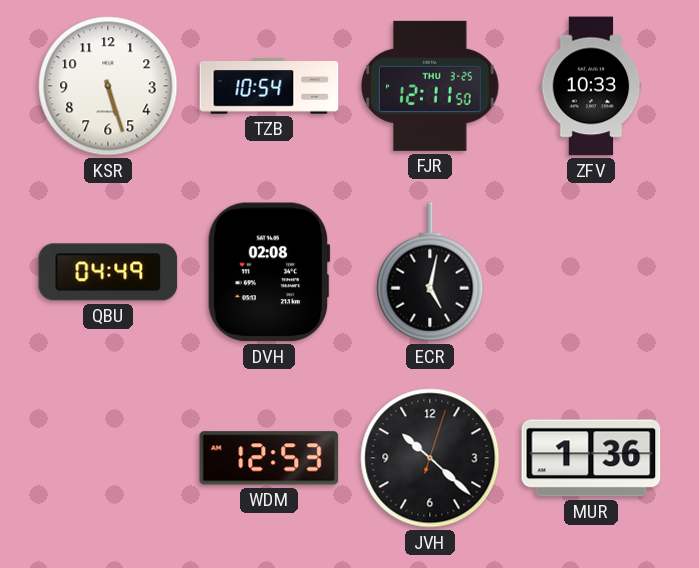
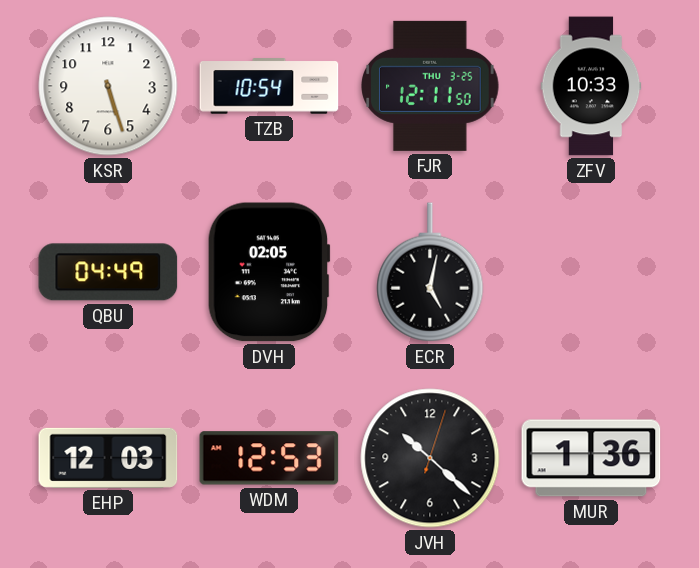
DVH: 02:08 -> 02:05 (269, 272)
EHP: none -> 12:03 (108, 458)
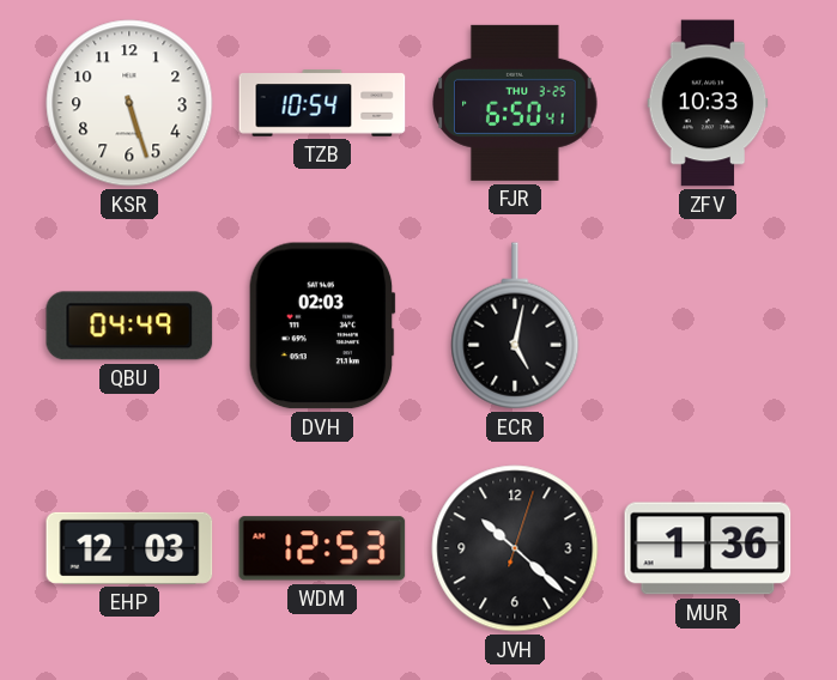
FJR: 12:11 -> 6:50 (515, 103)
DVH: 02:05 -> 02:03 (322, 326)
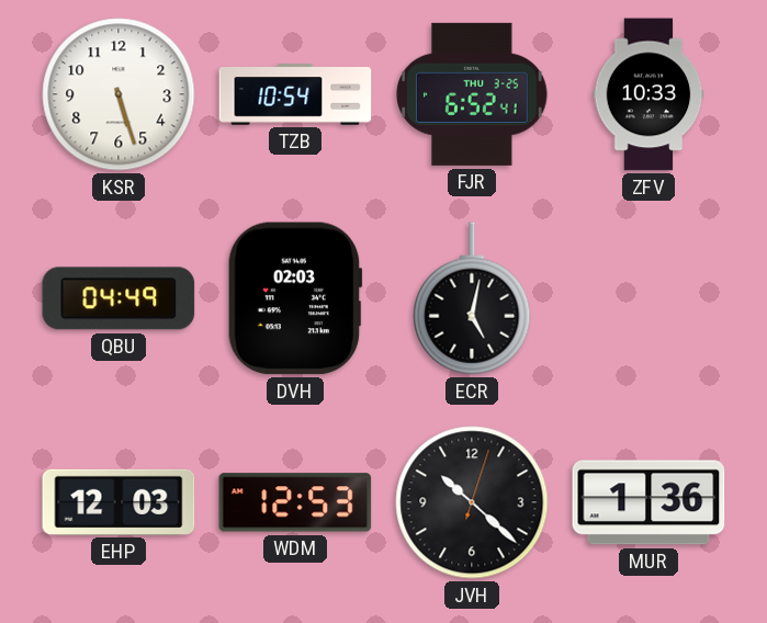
FJR: 6:50 -> 6:52 (472, 94)
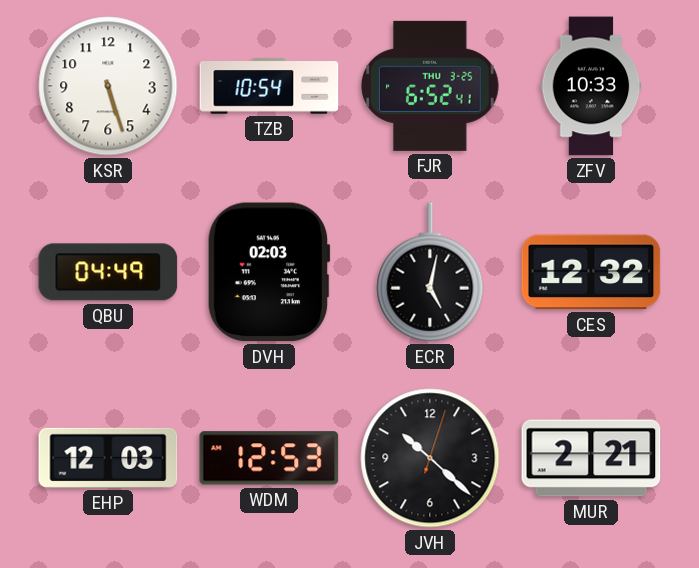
CES: none -> 12:32 (591, 272)
MUR: 1:36 -> 2:21 (591, 458)
